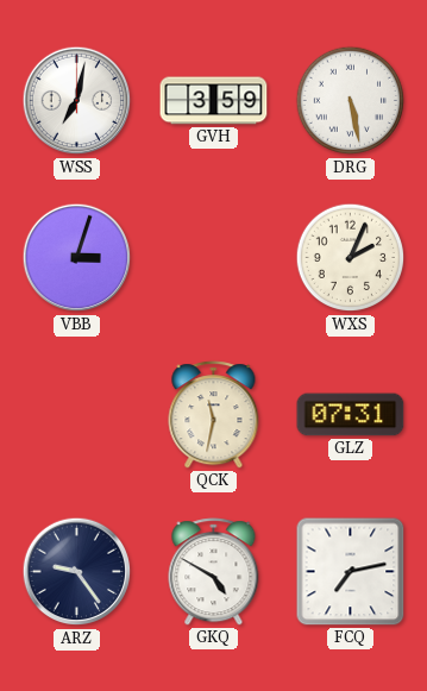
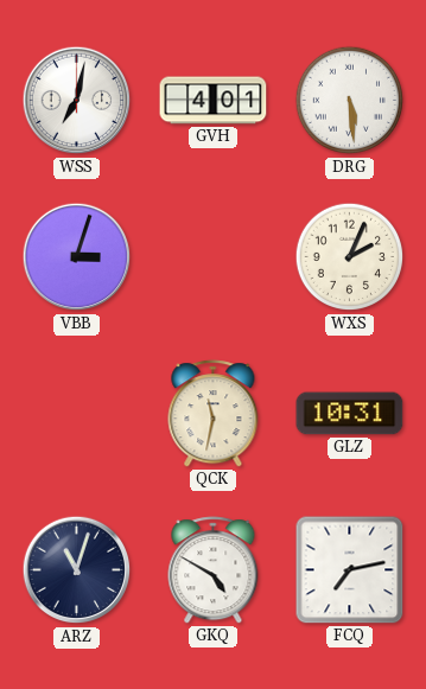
GVH: 3:59 -> 4:01 (214, 101)
DRG: 5:28 -> 5:29 (350, 101)
GLZ: 07:31 -> 10:31 (350, 414)
ARZ: 9:24 -> 11:03 (77, 570)
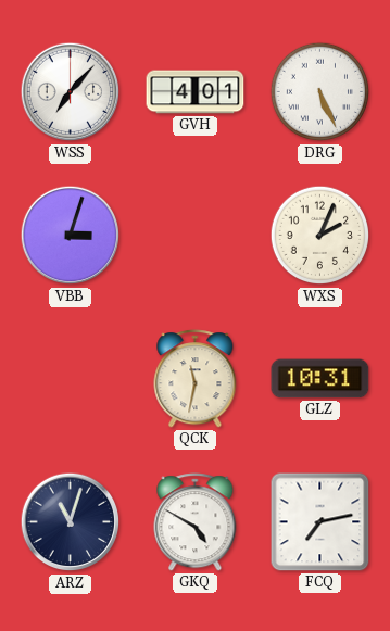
WSS: 7:02 -> 7:07 (71, 92)
DRG: 5:29 -> 5:26 (320, 92)
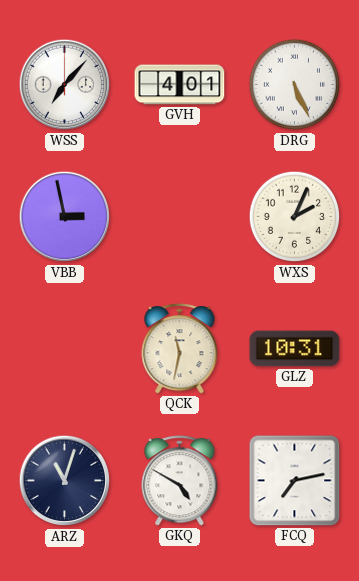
VBB: 3:03 -> 2:58 (65, 217)
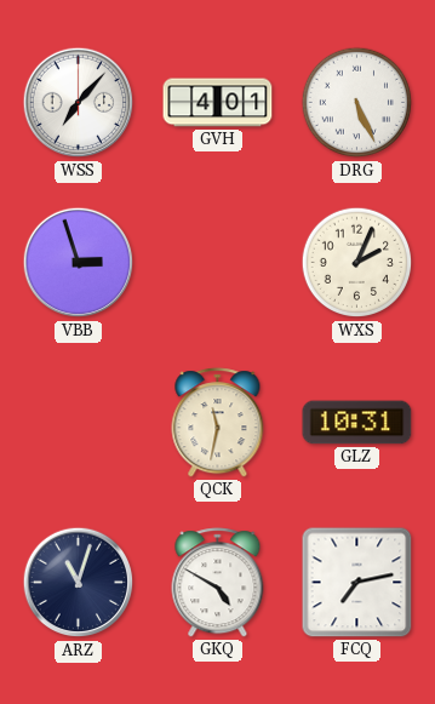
VBB: 2:58 -> 2:57 (79, 263)
